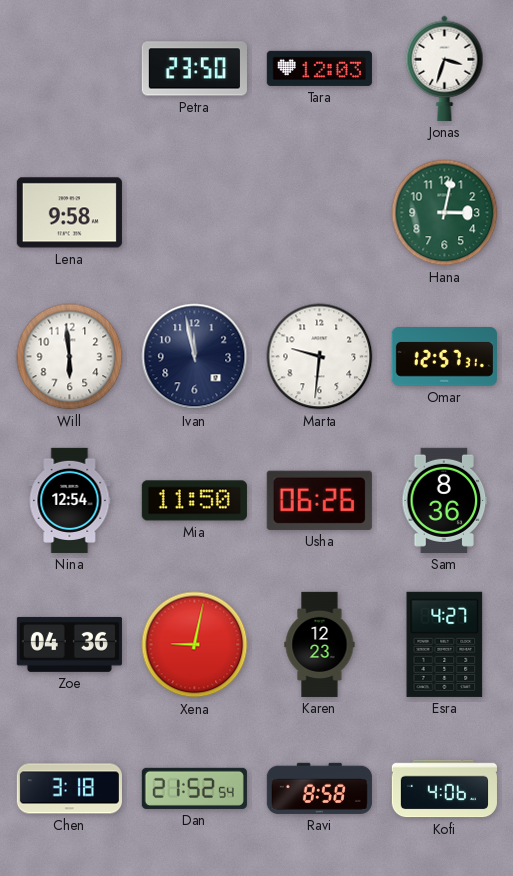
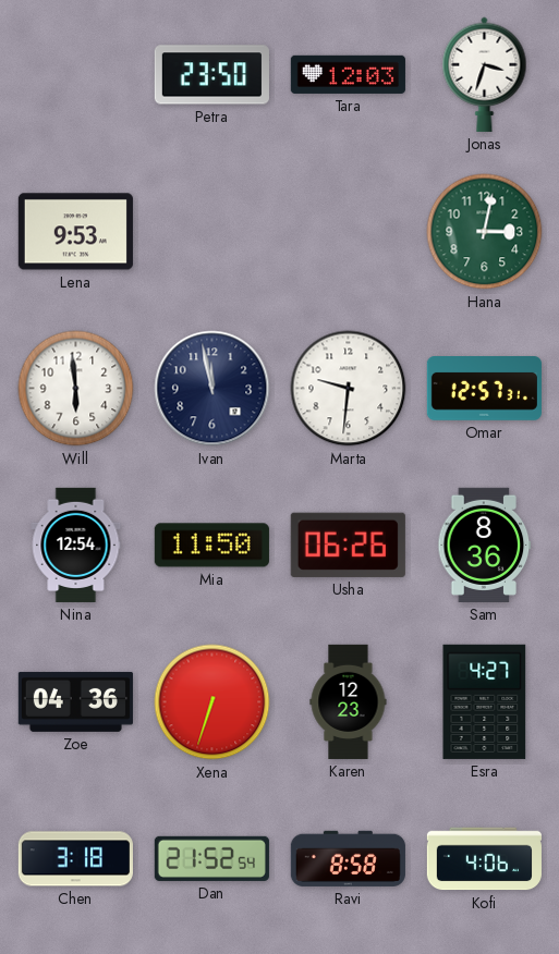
Lena: 9:58 -> 9:53 (75, 232)
Xena: 9:02 -> 6:33 (212, 702)
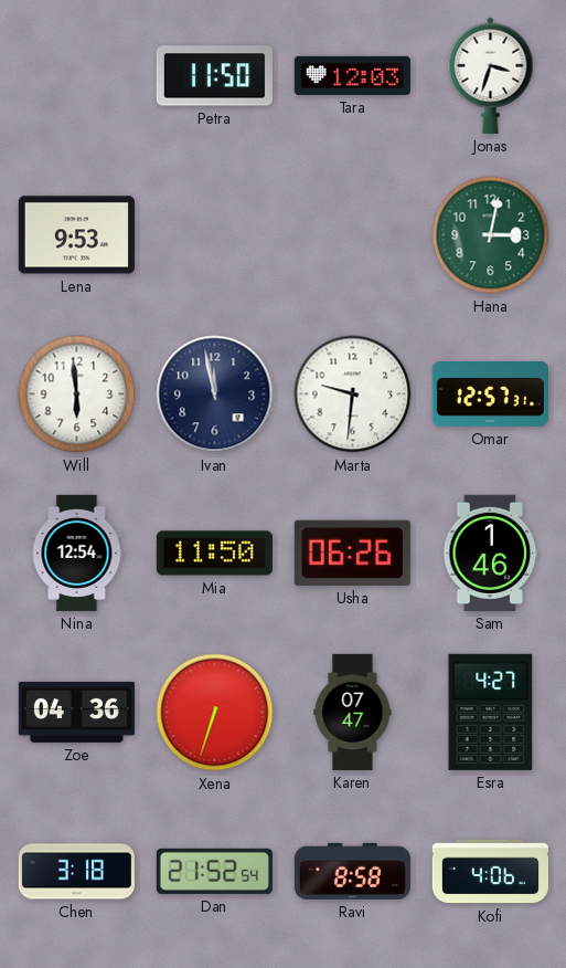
Petra: 23:50 -> 11:50 (214, 76)
Sam: 8:36 -> 1:46 (491, 553)
Karen: 12:23 -> 07:47 (353, 712)
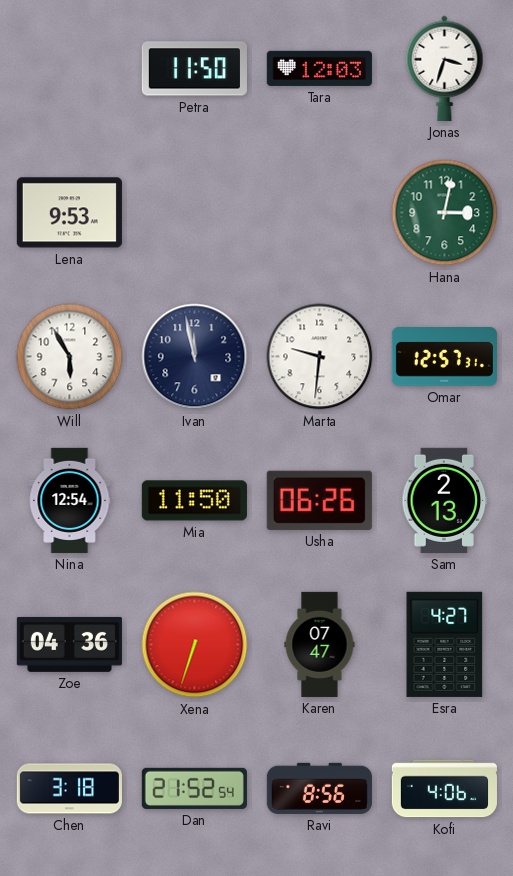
Will: 5:59 -> 5:55 (70, 357)
Sam: 1:46 -> 2:13 (445, 500)
Ravi: 8:58 -> 8:56 (319, 788)
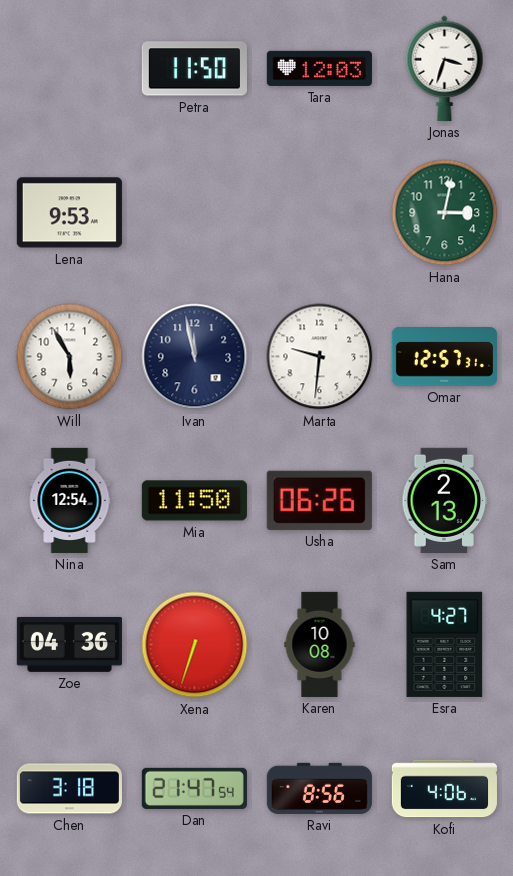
Karen: 07:47 -> 10:08 (320, 644)
Dan: 21:52 -> 21:47 (194, 788)
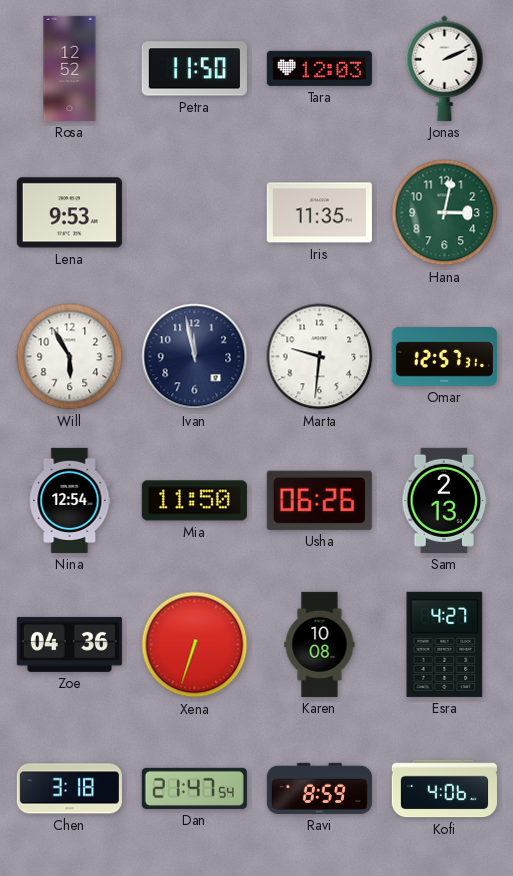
Rosa: none -> 12:52 (70, 68)
Jonas: 3:33 -> 2:11 (445, 68)
Iris: none -> 11:35 (319, 213)
Ravi: 8:56 -> 8:59 (319, 788)
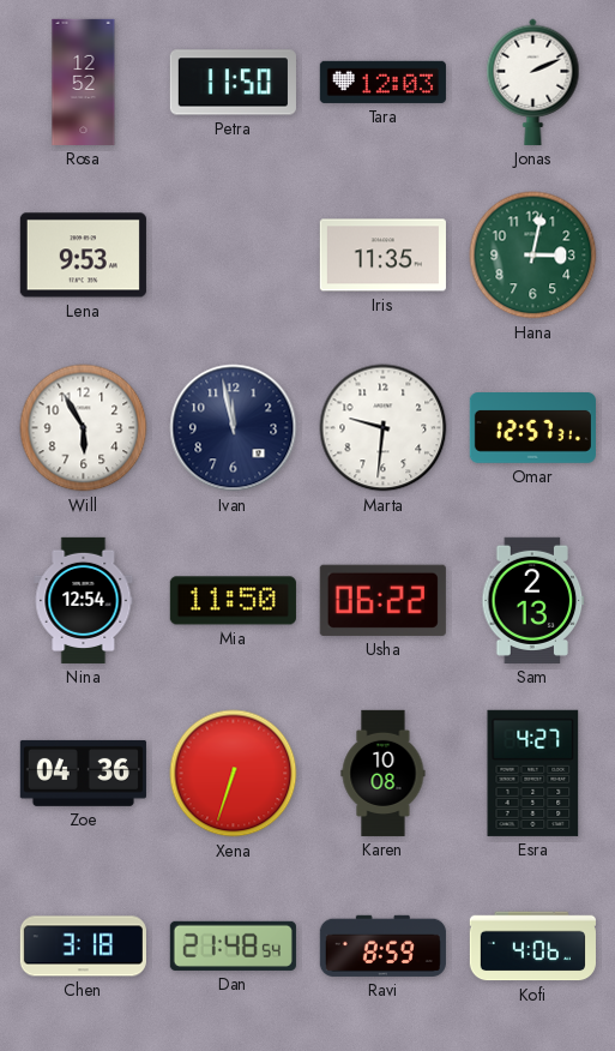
Usha: 06:26 -> 06:22 (382, 600)
Dan: 21:47 -> 21:48 (233, 945)
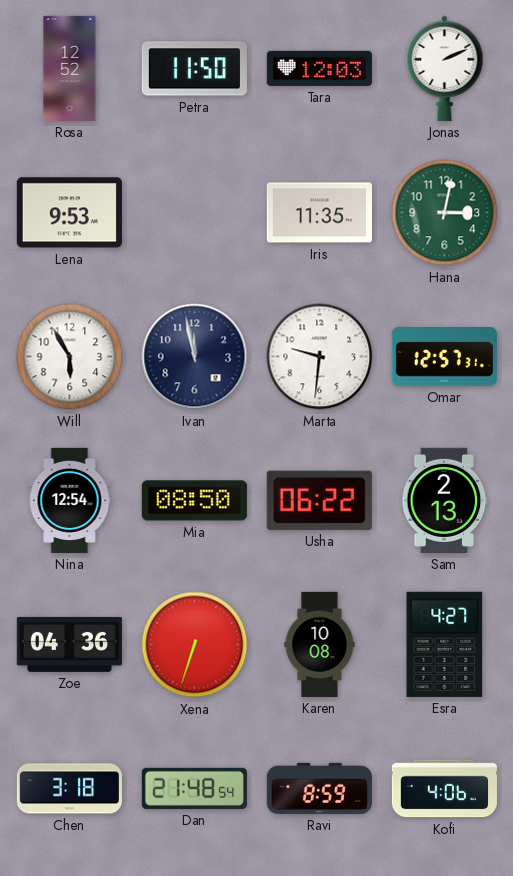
Mia: 11:50 -> 08:50 (194, 501)
